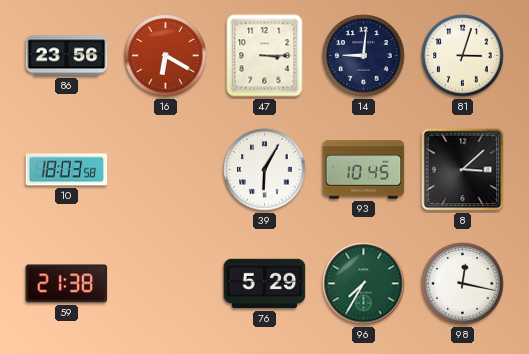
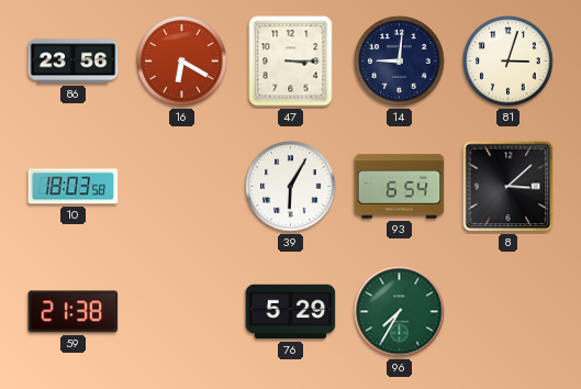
93: 10:45 -> 6:54 (400, 187)
98: 12:17 -> none (463, 284)
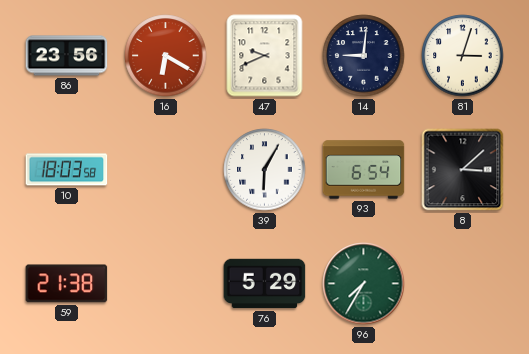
47: 3:15 -> 9:41 (265, 56)
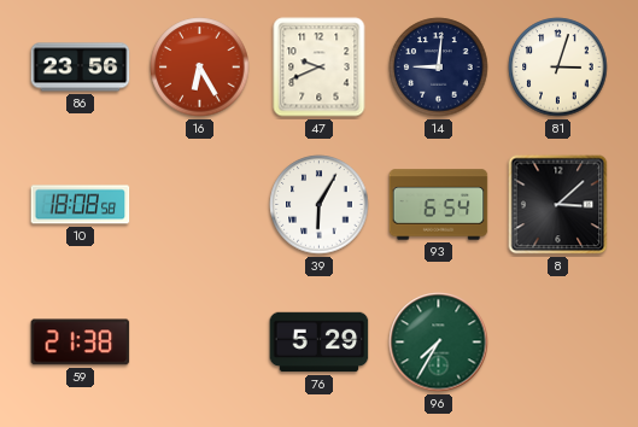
16: 6:20 -> 6:25 (200, 68)
10: 18:03 -> 18:08 (81, 205)
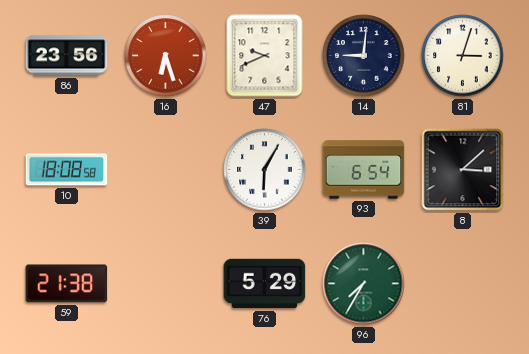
16: 6:25 -> 6:27 (166, 56)
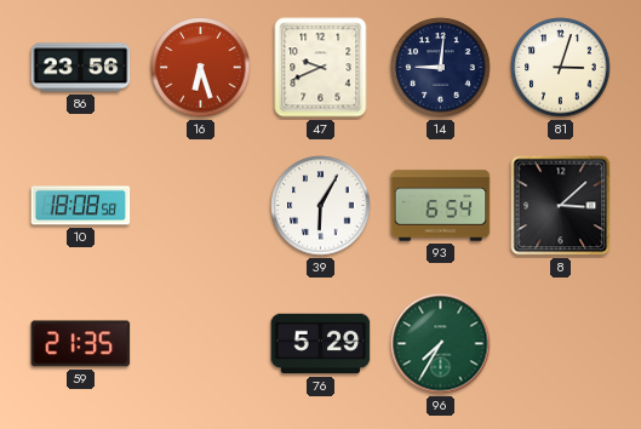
59: 21:38 -> 21:35 (81, 344)
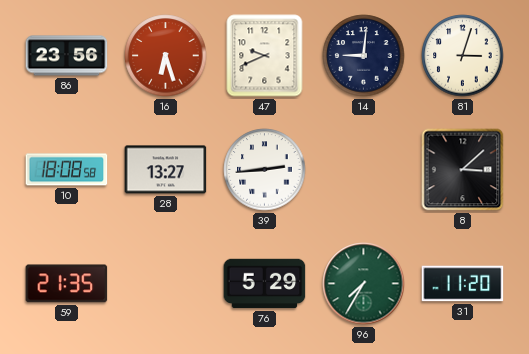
28: none -> 13:27 (166, 170)
39: 6:05 -> 2:44 (265, 170)
93: 6:54 -> none (441, 206)
31: none -> 11:20 (463, 284)
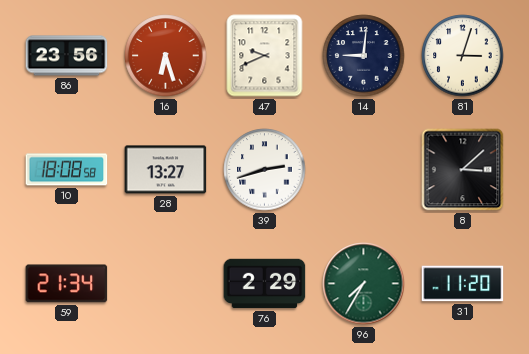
39: 2:44 -> 2:42 (265, 170)
59: 21:35 -> 21:34 (67, 284)
76: 5:29 -> 2:29 (265, 284)
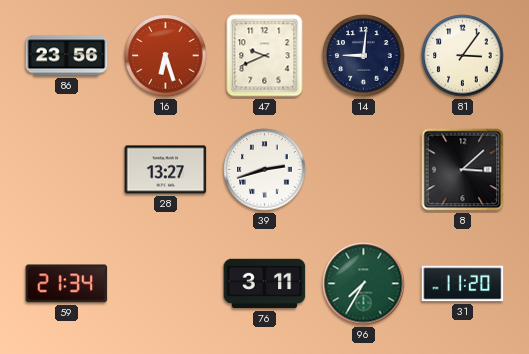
81: 3:03 -> 3:06 (463, 56)
10: 18:08 -> none (67, 170)
76: 2:29 -> 3:11 (265, 284)
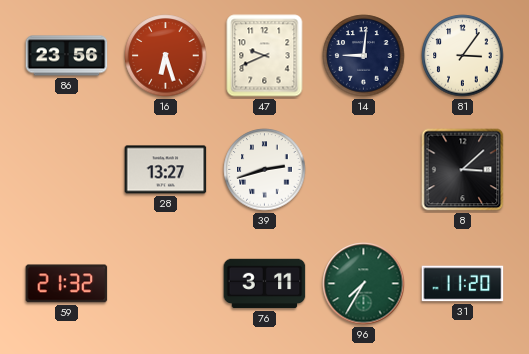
59: 21:34 -> 21:32 (67, 284)
